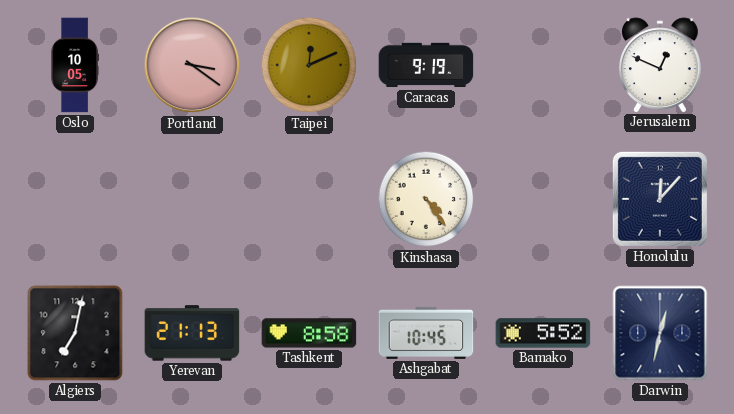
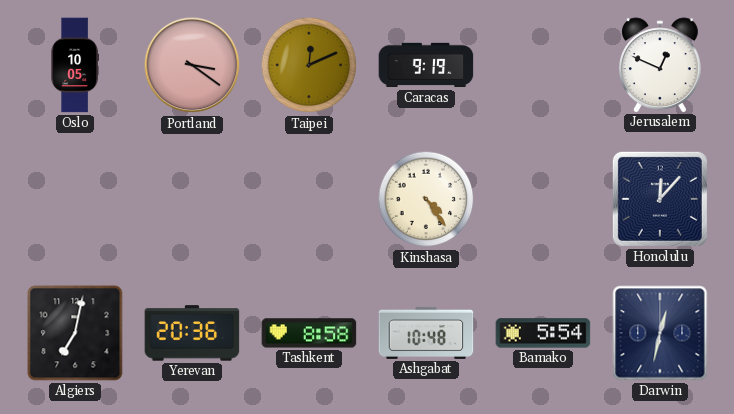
Yerevan: 21:13 -> 20:36 (192, 333)
Ashgabat: 10:45 -> 10:48 (426, 333)
Bamako: 5:52 -> 5:54 (543, 333)
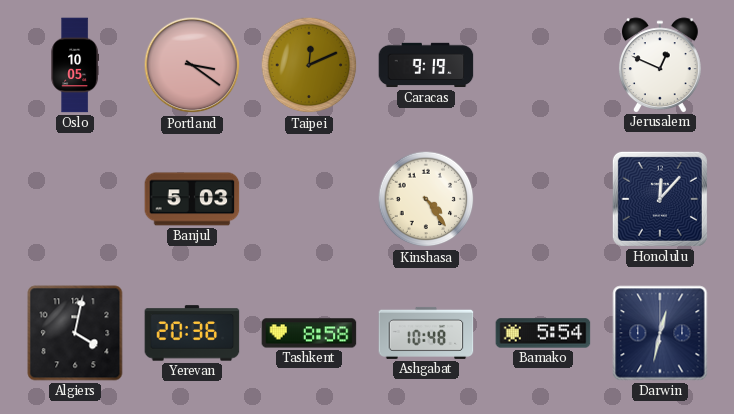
Banjul: none -> 5:03 (192, 199)
Algiers: 7:02 -> 4:02 (75, 333)
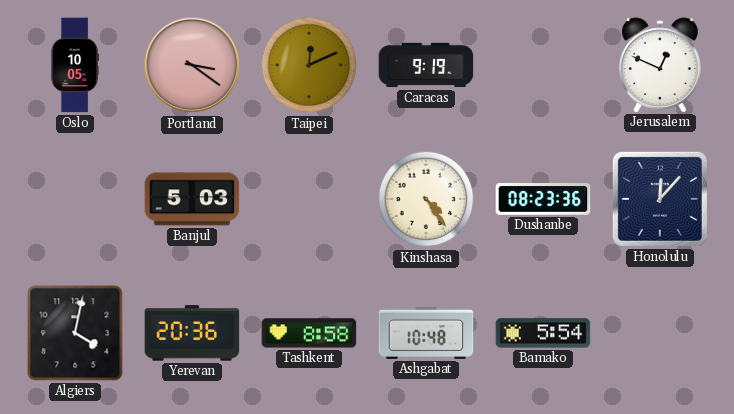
Dushanbe: none -> 08:23 (543, 199)
Darwin: 12:32 -> none (660, 333)
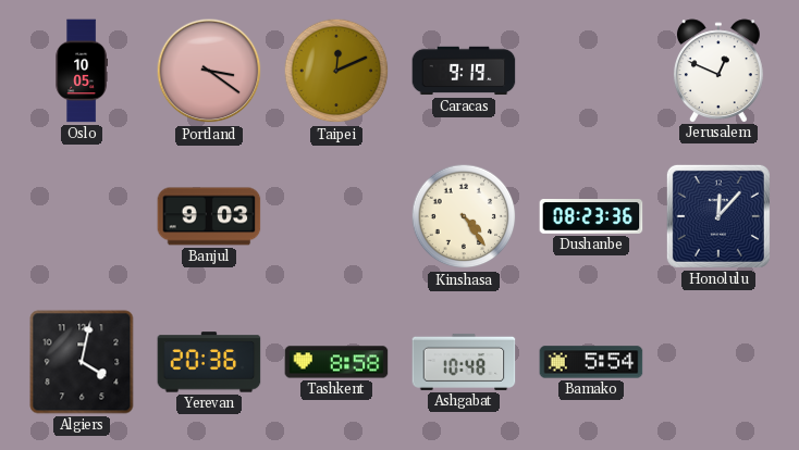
Banjul: 5:03 -> 9:03 (209, 216)
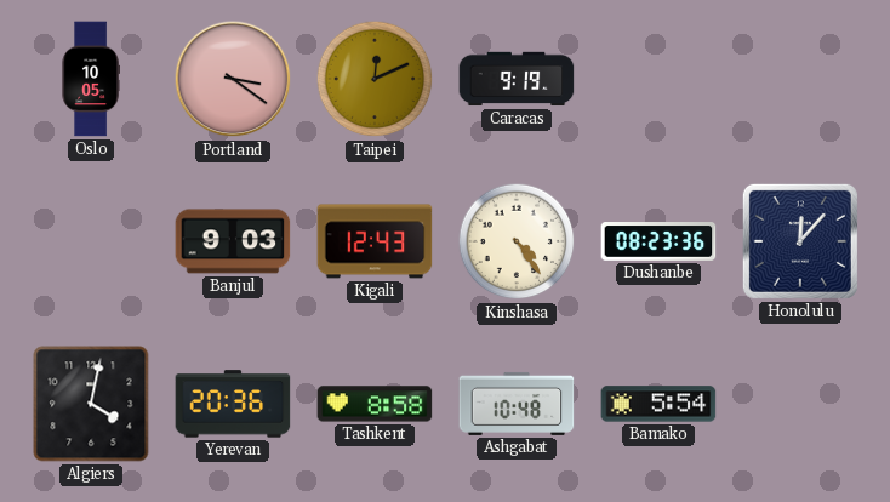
Jerusalem: 12:49 -> none (718, 71)
Kigali: none -> 12:43 (375, 241)
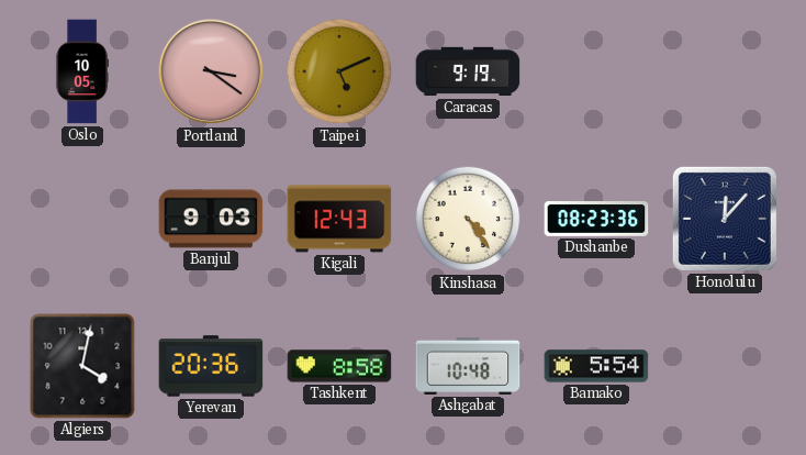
Taipei: 12:11 -> 5:11 (339, 71)
